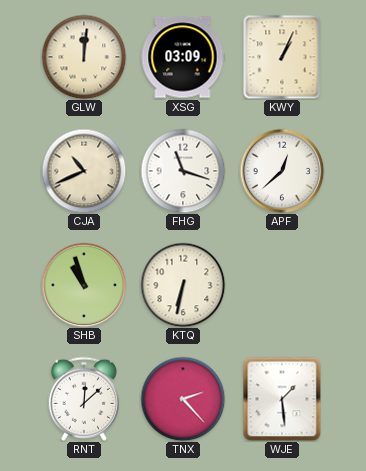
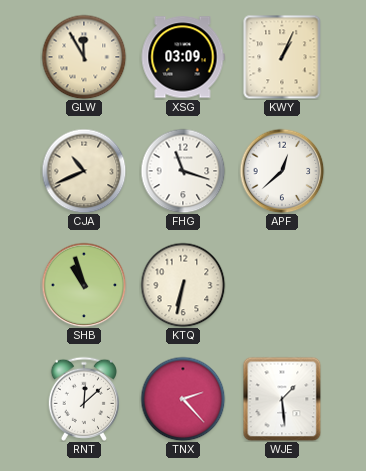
GLW: 12:01 -> 11:55 (84, 57)
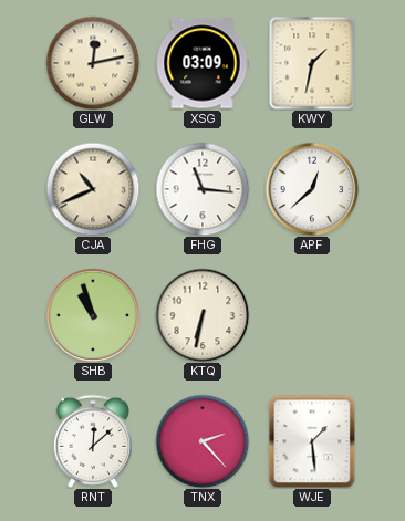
GLW: 11:55 -> 12:13 (93, 63)
KWY: 1:04 -> 1:32 (312, 63)
FHG: 11:18 -> 11:16 (202, 189)
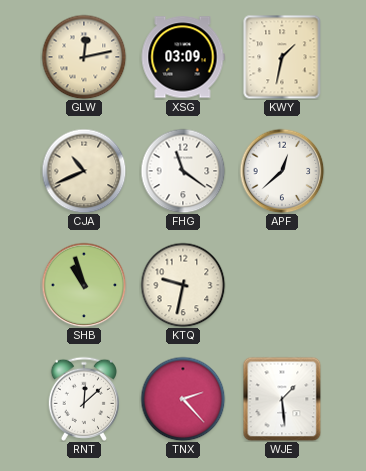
FHG: 11:16 -> 11:21 (183, 171)
KTQ: 6:32 -> 9:32 (183, 285)
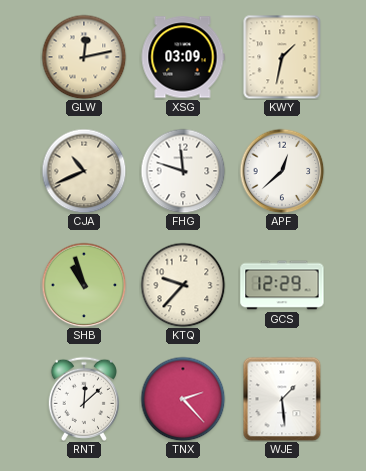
FHG: 11:21 -> 11:48 (183, 171)
KTQ: 9:32 -> 9:37 (183, 285)
GCS: none -> 12:29 (282, 285)
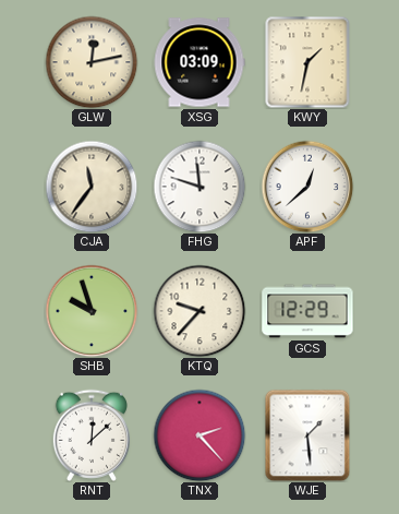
CJA: 10:41 -> 11:36 (92, 187)
SHB: 10:57 -> 9:57 (92, 311)
